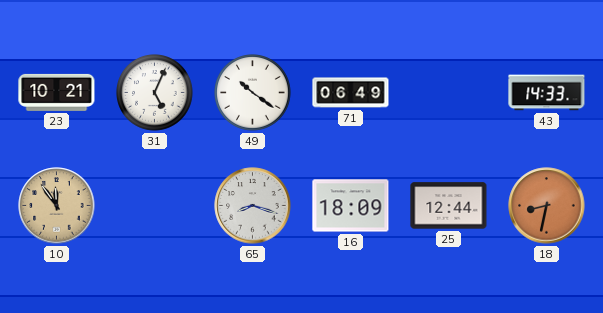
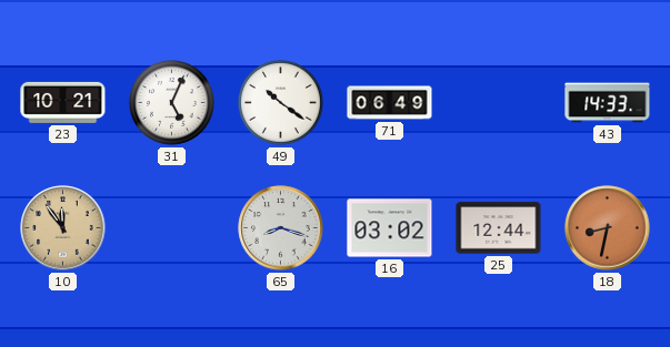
16: 18:09 -> 03:02 (390, 228)
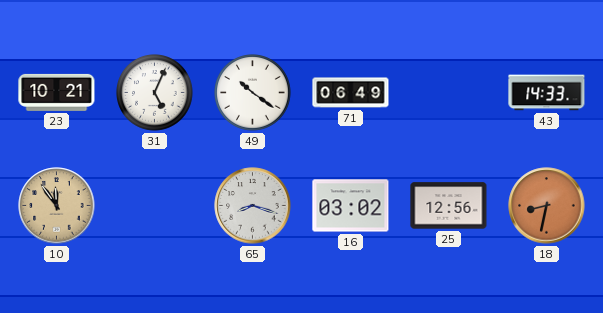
25: 12:44 -> 12:56 (449, 206)
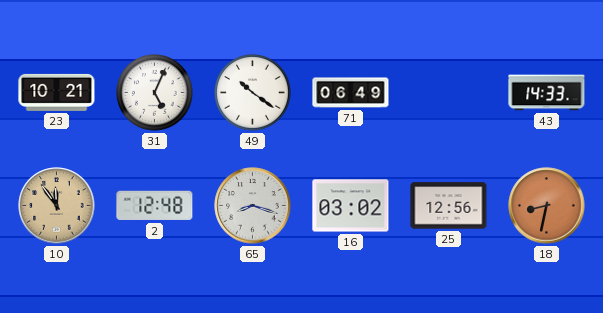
2: none -> 12:48 (155, 206)
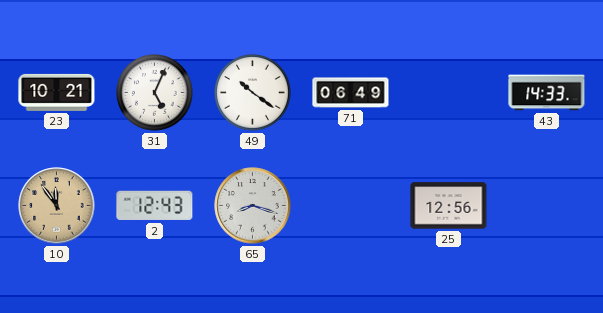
2: 12:48 -> 12:43 (155, 206)
16: 03:02 -> none (351, 206)
18: 8:32 -> none (547, 206)
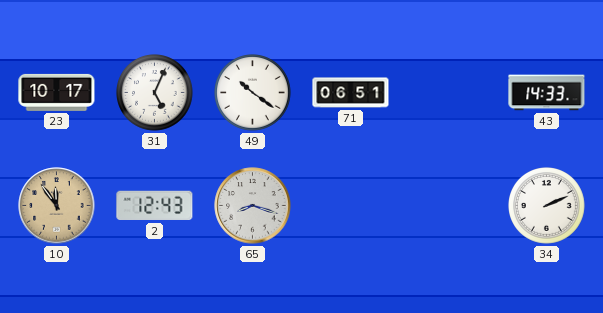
23: 10:21 -> 10:17 (57, 92)
71: 06:49 -> 06:51 (351, 93)
25: 12:56 -> none (449, 206)
34: none -> 2:11 (547, 206)
